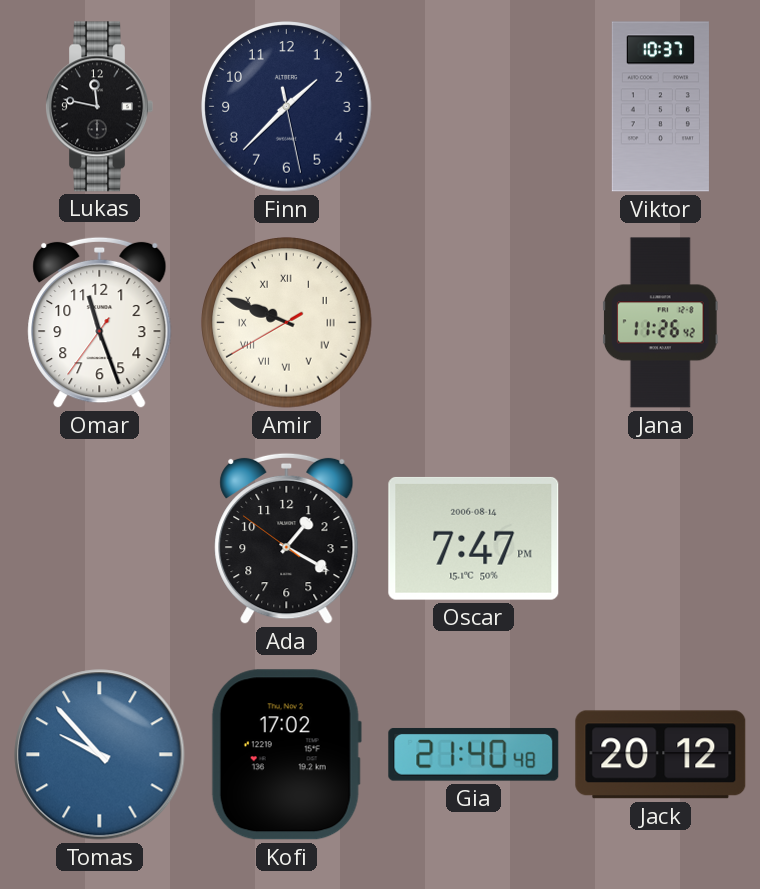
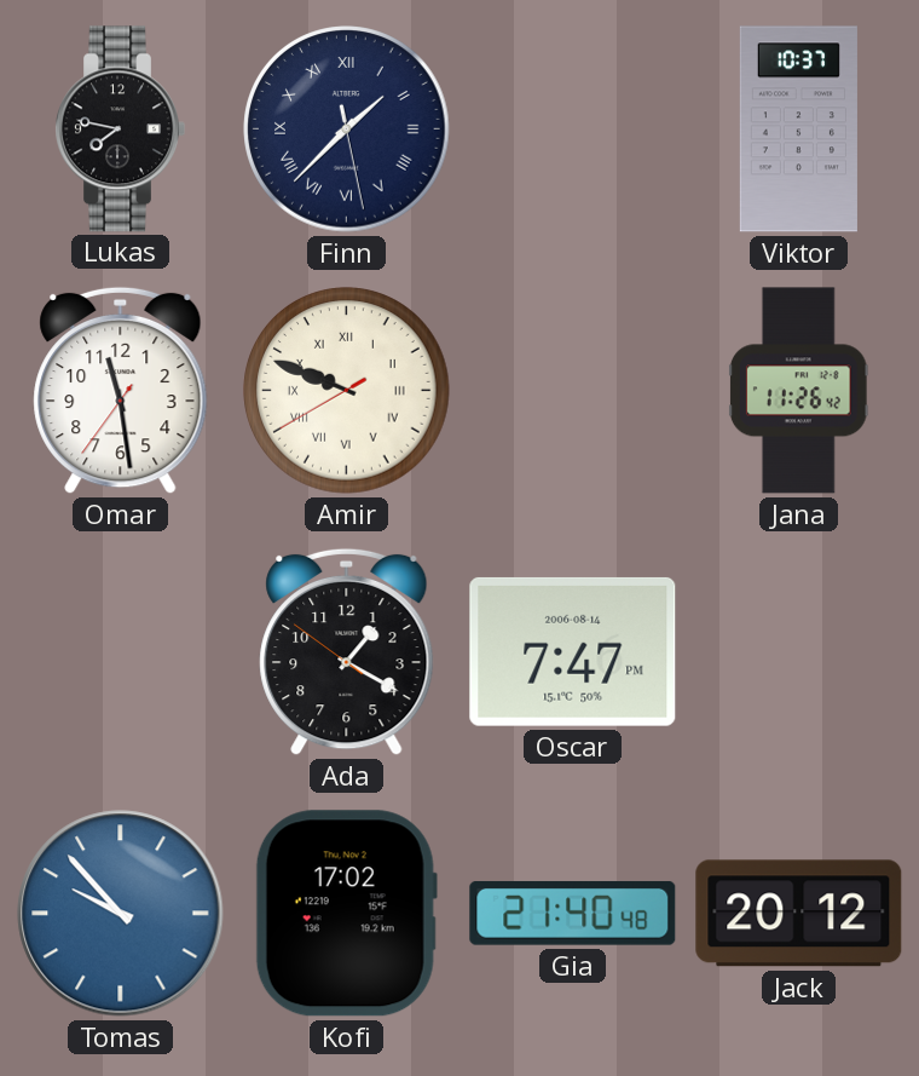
Lukas: 11:47 -> 7:47 (120, 130)
Finn numerals: Arabic -> Roman (347, 130)
Omar: 11:26 -> 11:28 (121, 391)
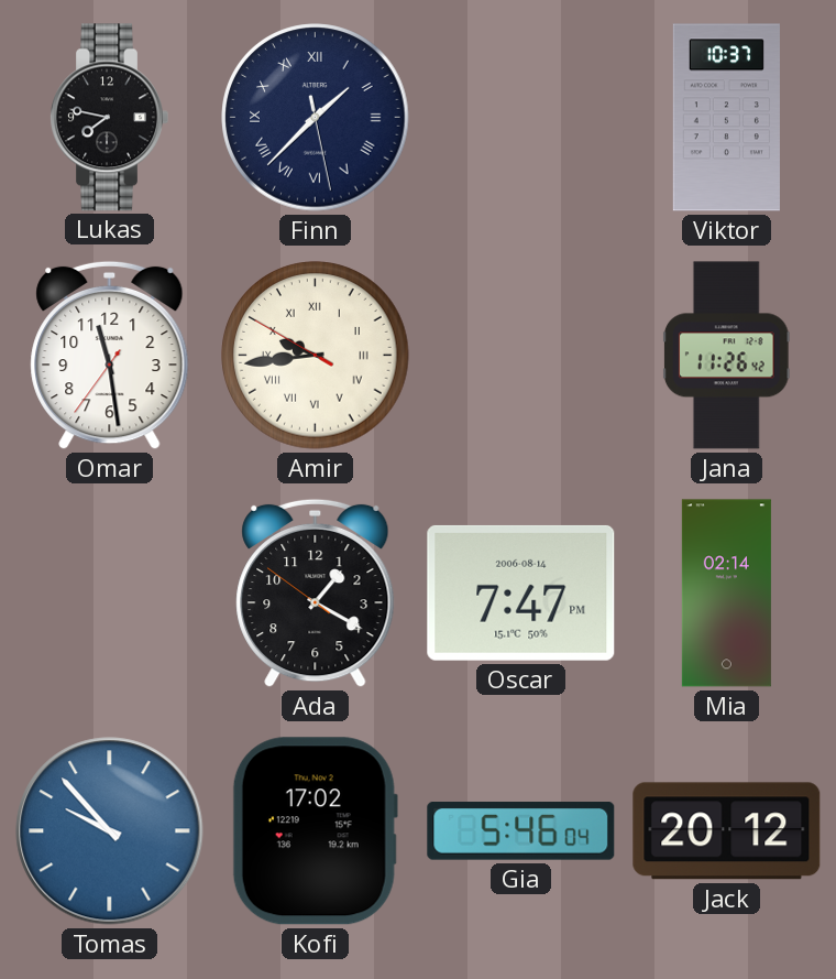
Amir: 9:48 -> 9:43 (316, 356)
Mia: none -> 02:14 (726, 594)
Gia: 21:40 -> 5:46 (521, 830)
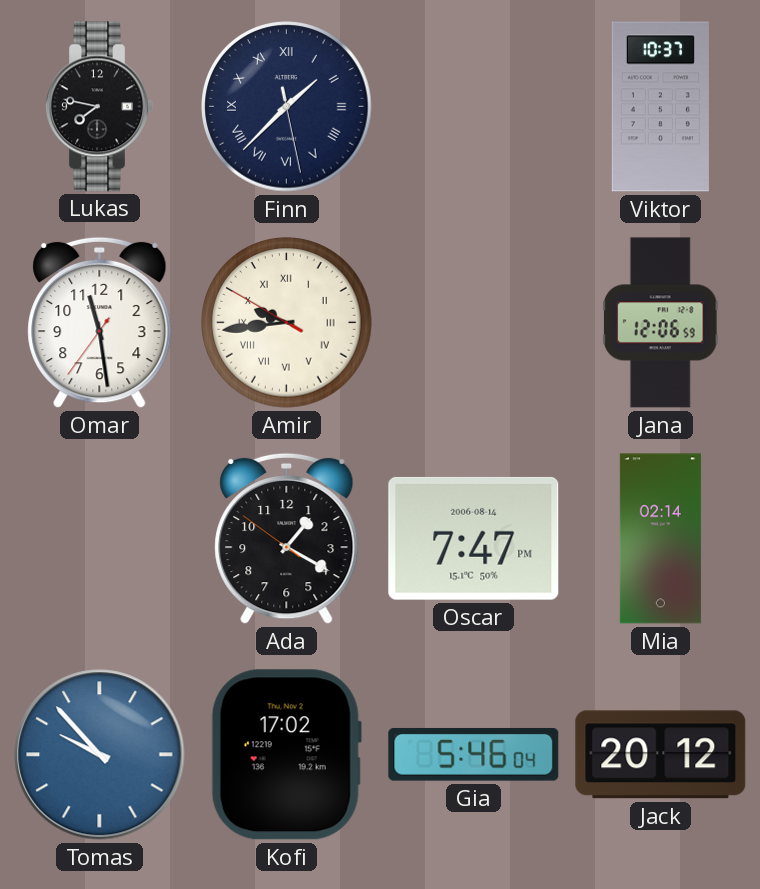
Jana: 11:26 -> 12:06 (660, 323)
